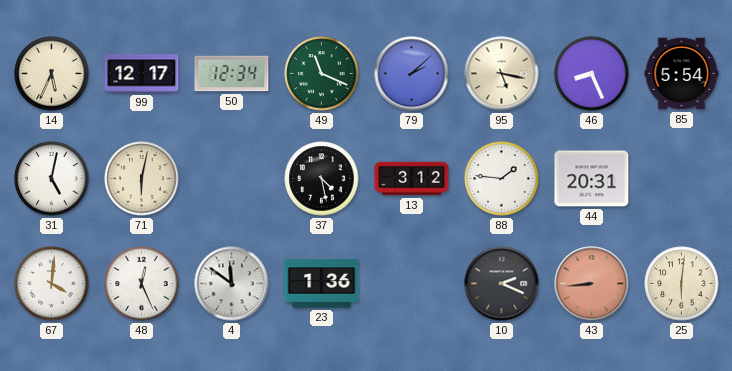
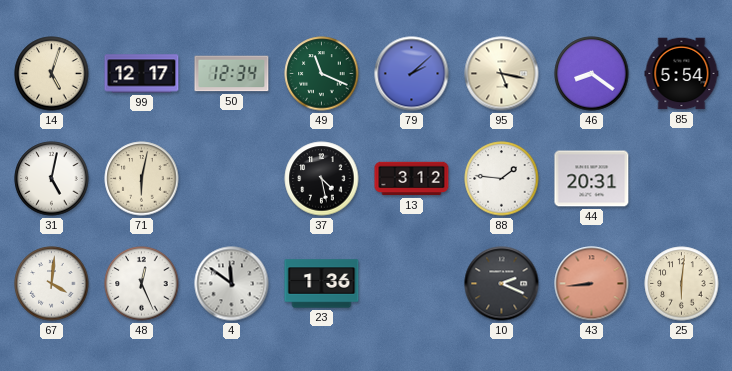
14: 5:34 -> 5:03 (52, 74)
46: 8:26 -> 8:21 (592, 74)
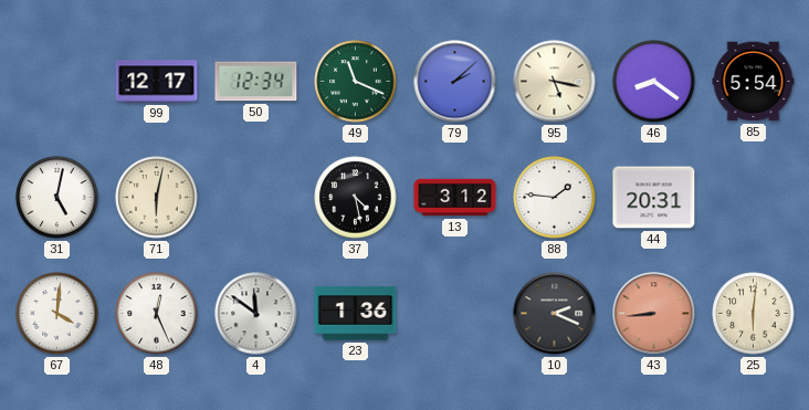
14: 5:03 -> none (52, 74)
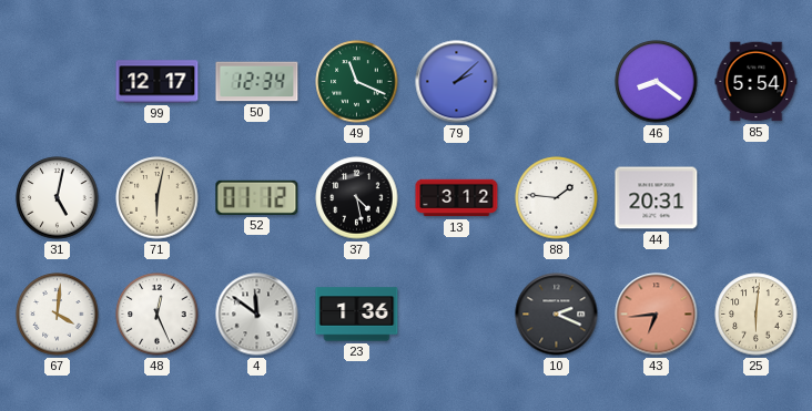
95: 5:17 -> none (555, 82)
52: none -> 01:12 (257, 197)
43: 8:44 -> 6:44 (657, 315)
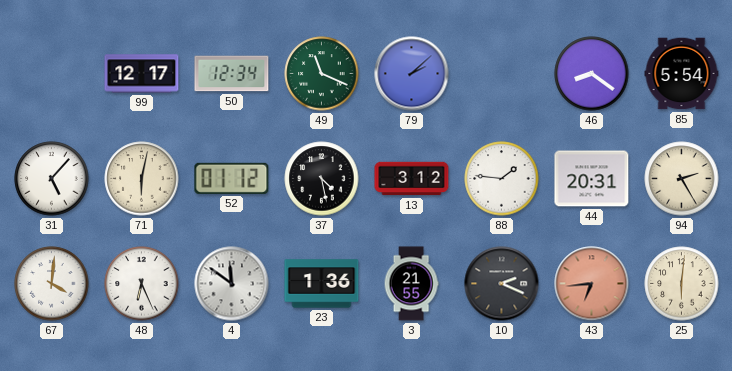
31: 5:02 -> 5:07 (52, 179)
94: none -> 2:25 (682, 179)
48: 12:26 -> 6:26 (142, 284)
3: none -> 21:55 (411, 284)
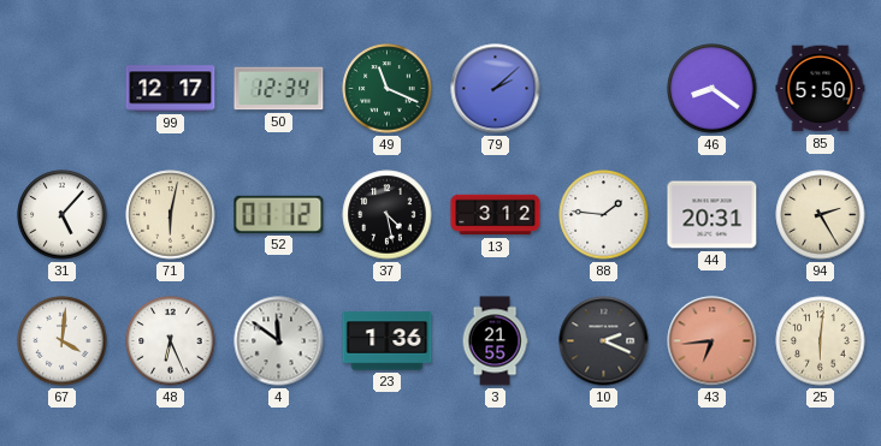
85: 5:54 -> 5:50 (821, 89)
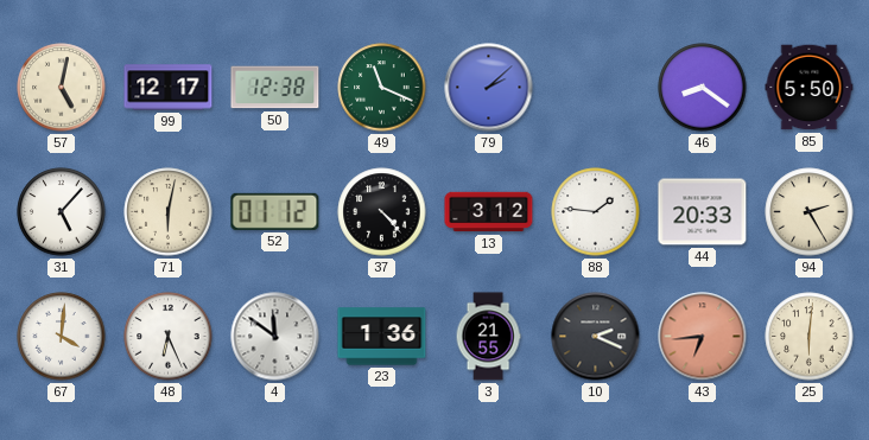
57: none -> 5:02 (62, 88)
50: 12:34 -> 12:38 (275, 88)
37: 4:28 -> 4:23 (382, 212)
44: 20:31 -> 20:33 (703, 212)
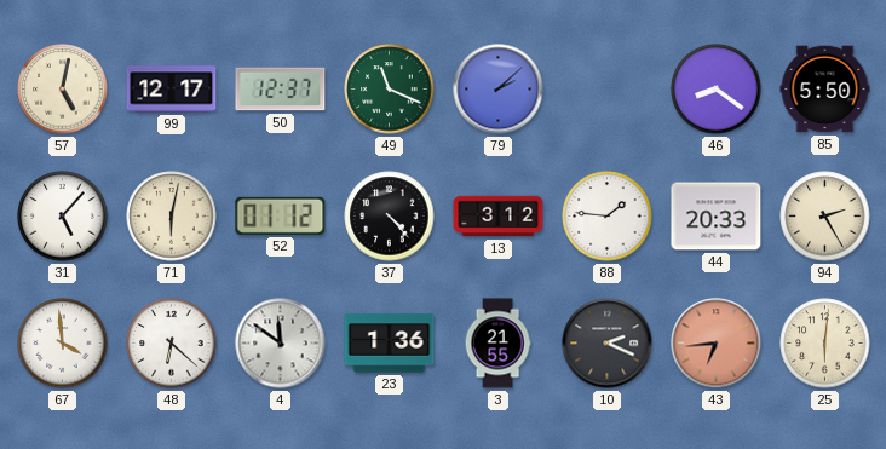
50: 12:38 -> 12:37 (281, 90)
67: 4:01 -> 3:59 (63, 344)
48: 6:26 -> 6:22 (172, 344)
